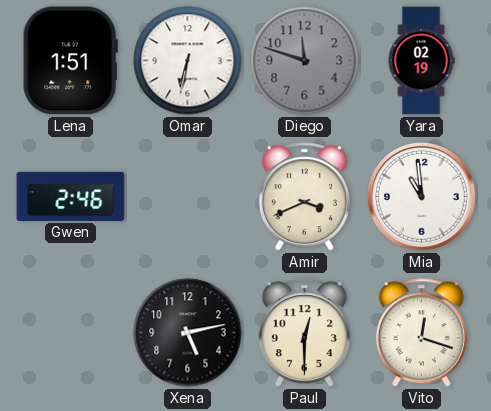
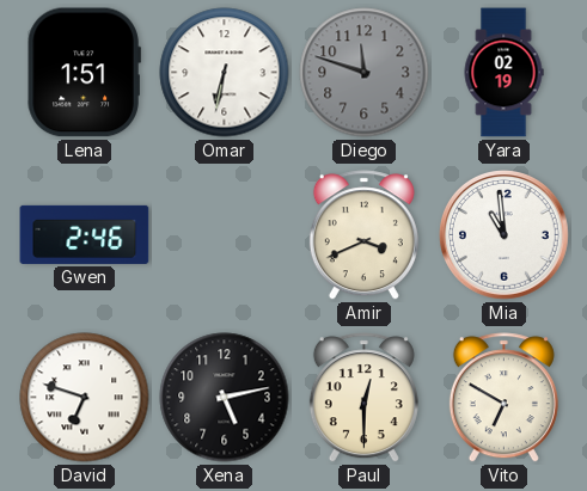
David: none -> 6:48 (85, 398)
Vito: 12:18 -> 6:50 (503, 398)
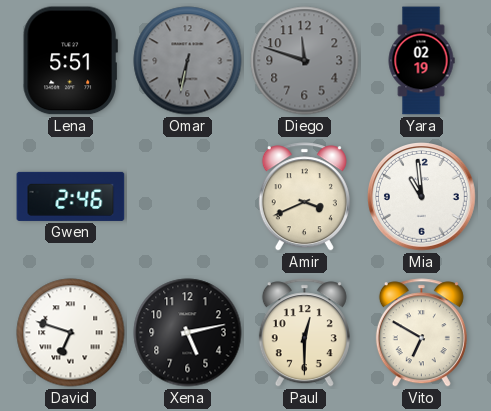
Lena: 1:51 -> 5:51 (70, 61)
Omar dial: white -> grey (188, 61)
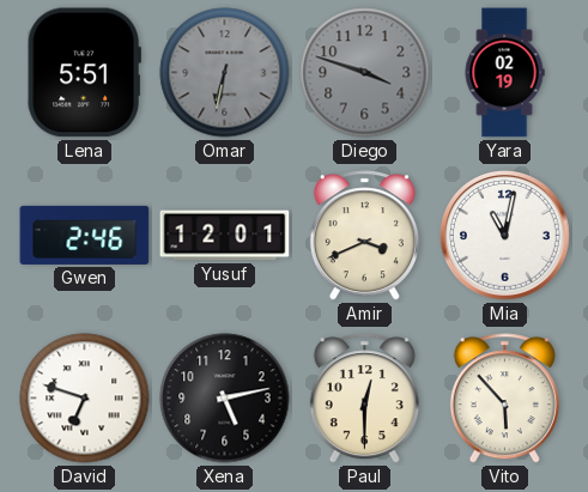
Diego: 11:48 -> 3:48 (365, 73)
Yusuf: none -> 12:01 (225, 236)
Mia: 10:59 -> 11:02 (505, 236)
Vito: 6:50 -> 5:53 (504, 399)
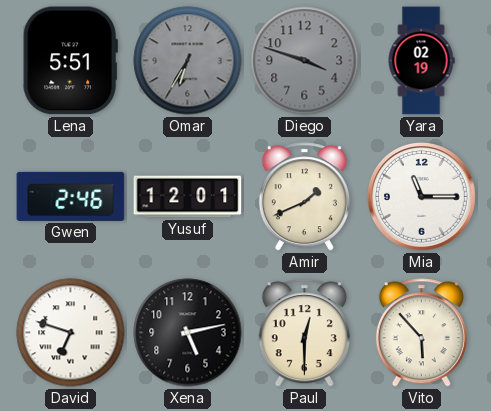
Omar: 6:32 -> 6:35 (188, 61)
Amir: 3:41 -> 1:41 (304, 197)
Mia: 11:02 -> 11:15 (422, 197)
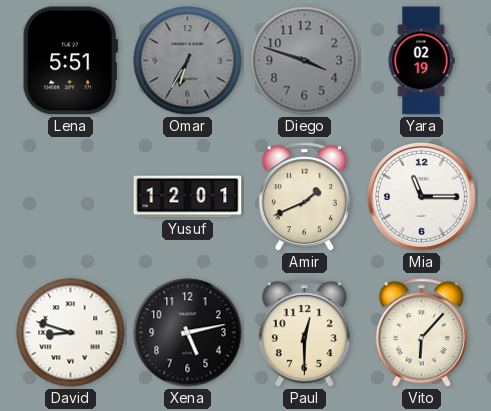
Gwen: 2:46 -> none (71, 196)
David: 6:48 -> 8:48 (71, 333)
Vito: 5:53 -> 6:07 (421, 333)
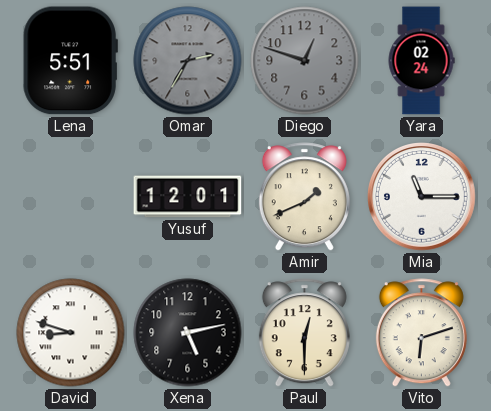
Omar: 6:35 -> 2:35 (188, 61)
Diego: 3:48 -> 12:48 (305, 61)
Yara: 02:19 -> 02:24 (421, 61)
Vito: 6:07 -> 6:12 (421, 333)
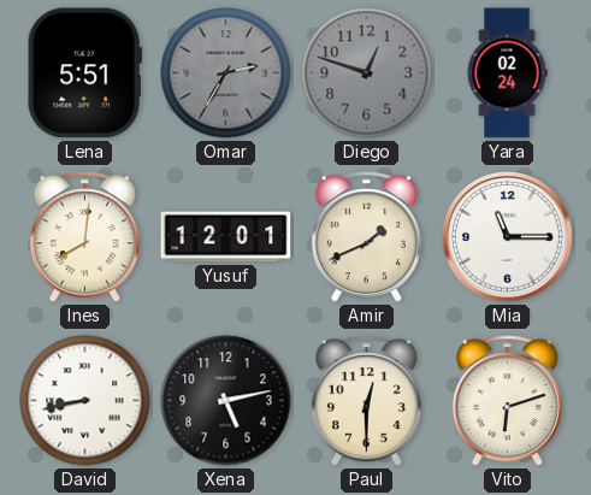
Ines: none -> 8:01 (84, 237)
David: 8:48 -> 8:43 (85, 401)
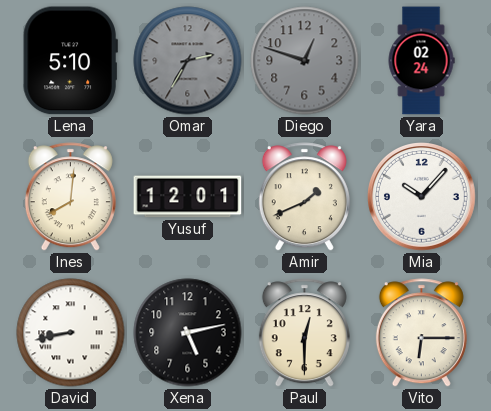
Lena: 5:51 -> 5:10 (70, 61)
Mia: 11:15 -> 10:07 (422, 197)
Vito: 6:12 -> 6:15 (421, 333)
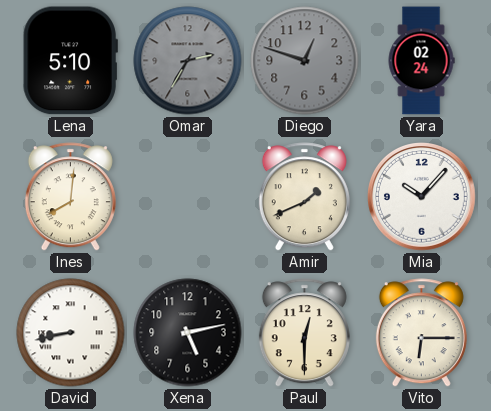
Yusuf: 12:01 -> none (188, 197)
